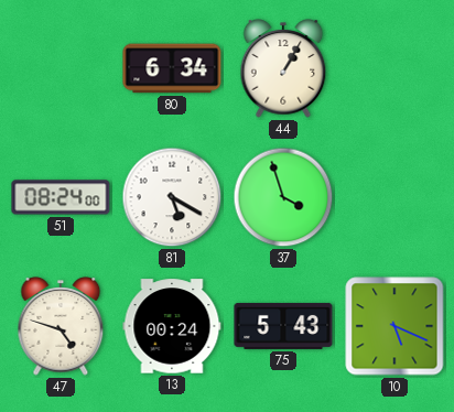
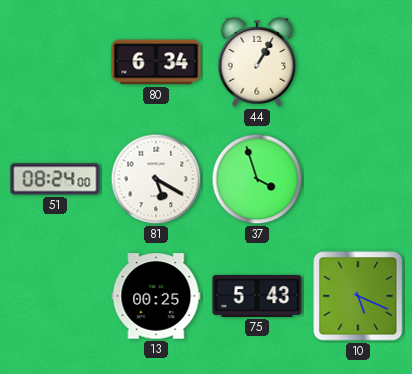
47: 4:48 -> none (61, 326)
13: 00:24 -> 00:25 (156, 296)
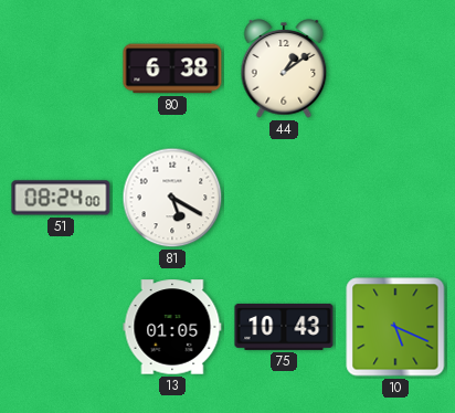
80: 6:34 -> 6:38 (172, 68)
44: 1:05 -> 1:09 (284, 68)
37: 3:57 -> none (257, 179)
13: 00:25 -> 01:05 (172, 327)
75: 5:43 -> 10:43 (284, 327)
